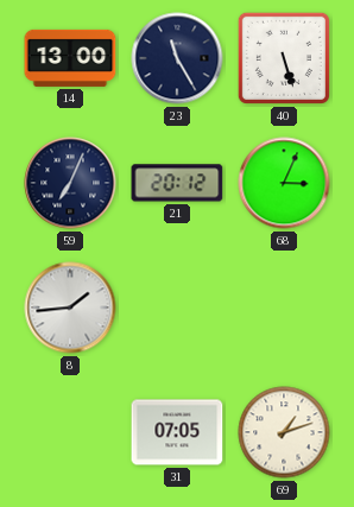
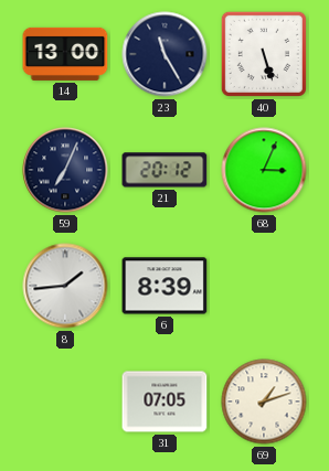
6: none -> 8:39 (164, 286)
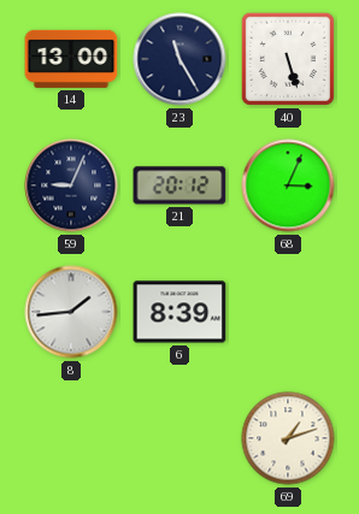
59: 7:04 -> 9:04 (71, 185)
31: 07:05 -> none (164, 402)
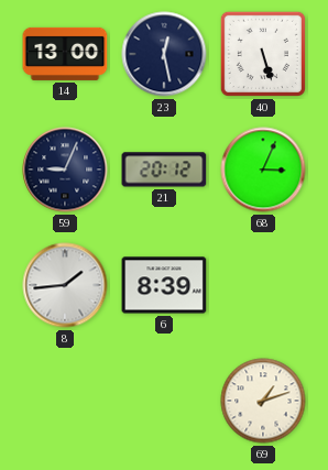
23: 11:25 -> 12:28 (164, 54)
